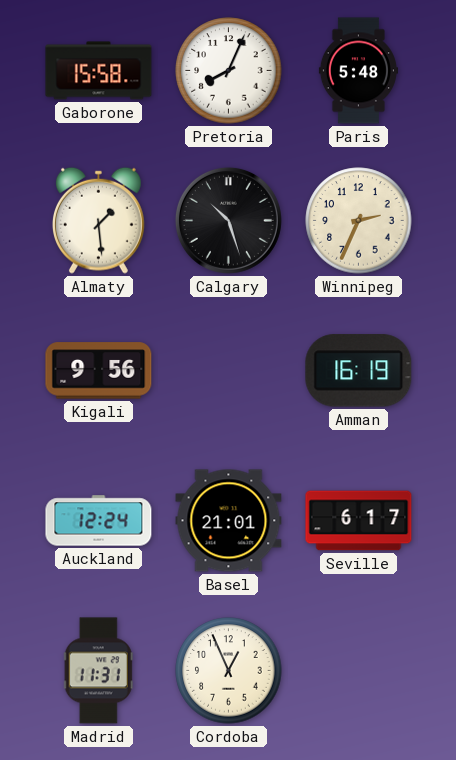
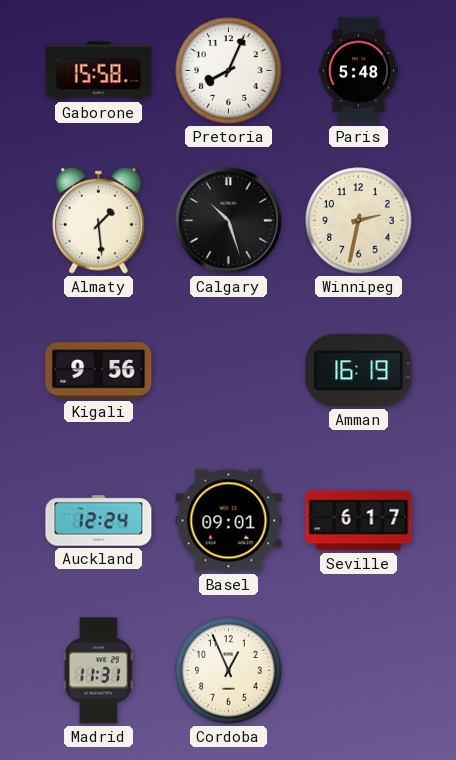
Winnipeg: 2:34 -> 2:32 (359, 221)
Basel: 21:01 -> 09:01 (229, 521)
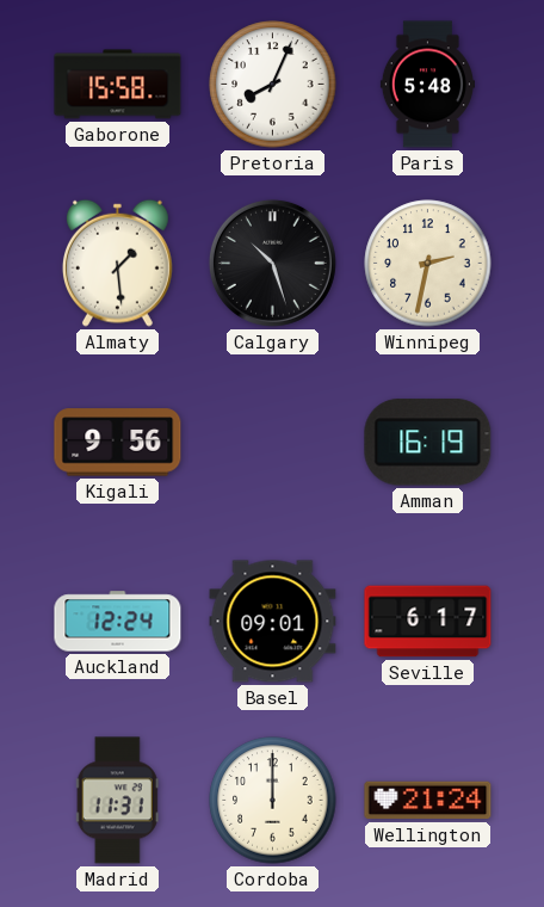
Cordoba: 12:56 -> 12:00 (273, 801)
Wellington: none -> 21:24 (428, 801)
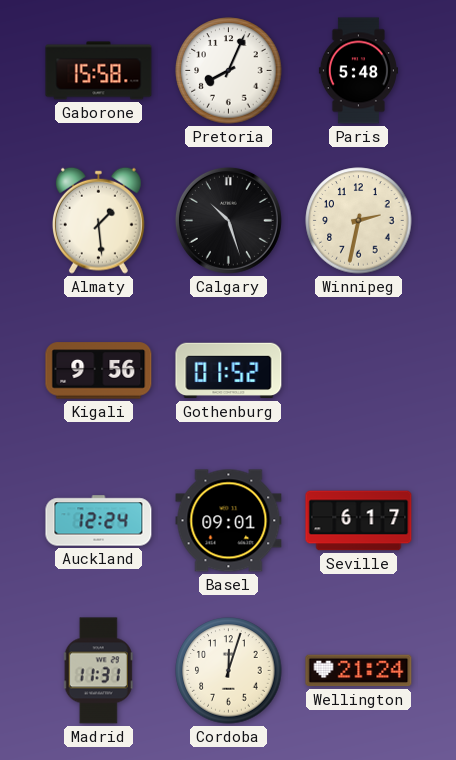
Gothenburg: none -> 01:52 (229, 371)
Amman: 16:19 -> none (428, 443)
Cordoba: 12:00 -> 12:03 (229, 671)
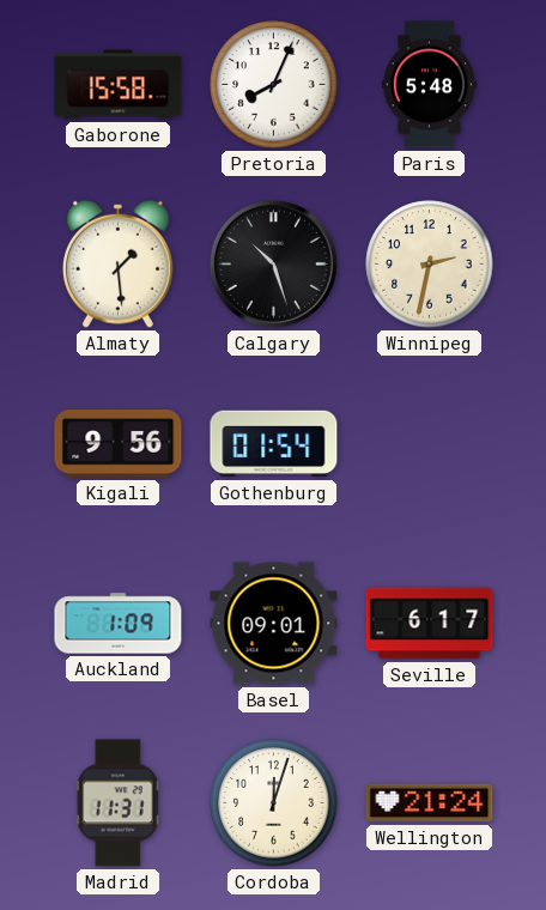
Gothenburg: 01:52 -> 01:54 (274, 444)
Auckland: 12:24 -> 1:09 (119, 624)
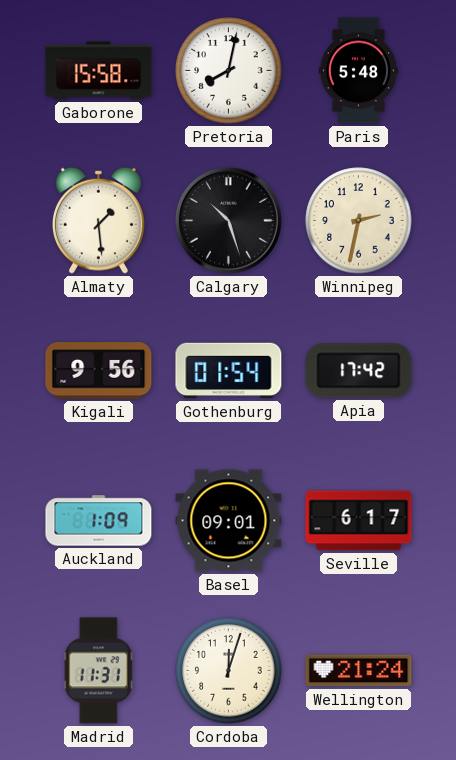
Pretoria: 8:04 -> 8:02 (229, 71)
Apia: none -> 17:42 (359, 371)
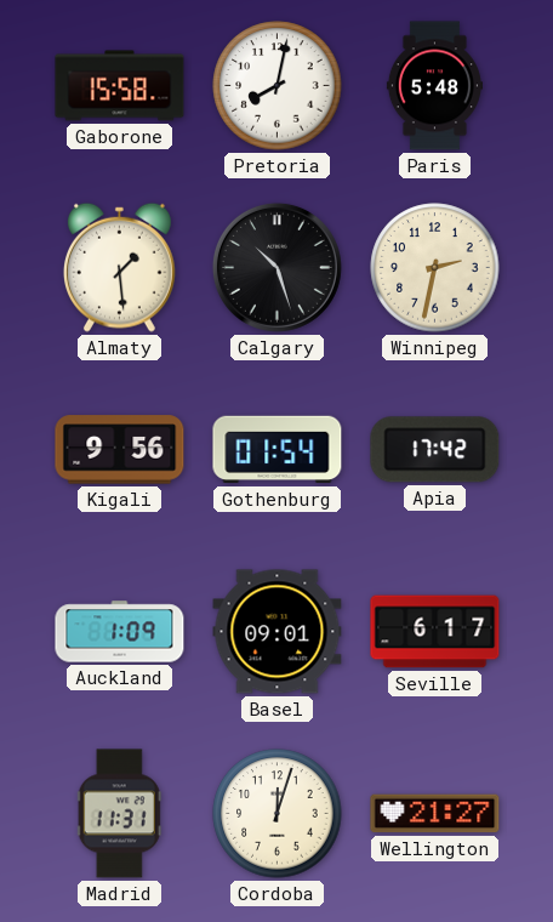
Wellington: 21:24 -> 21:27 (435, 814)
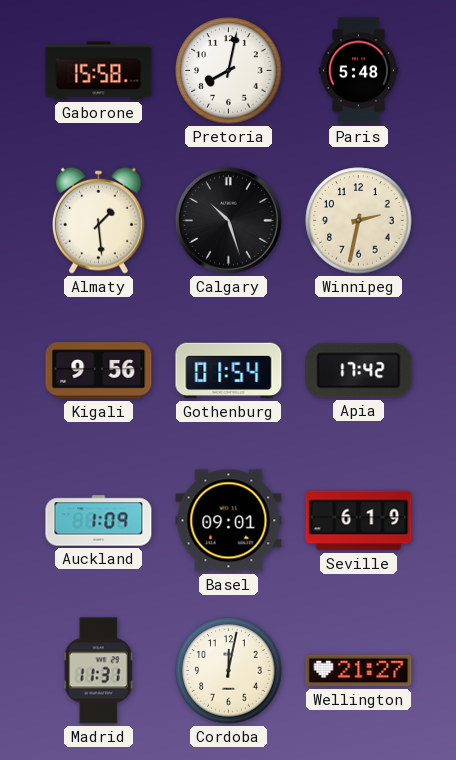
Seville: 6:17 -> 6:19 (359, 521)
Cordoba: 12:03 -> 12:02 (229, 671)
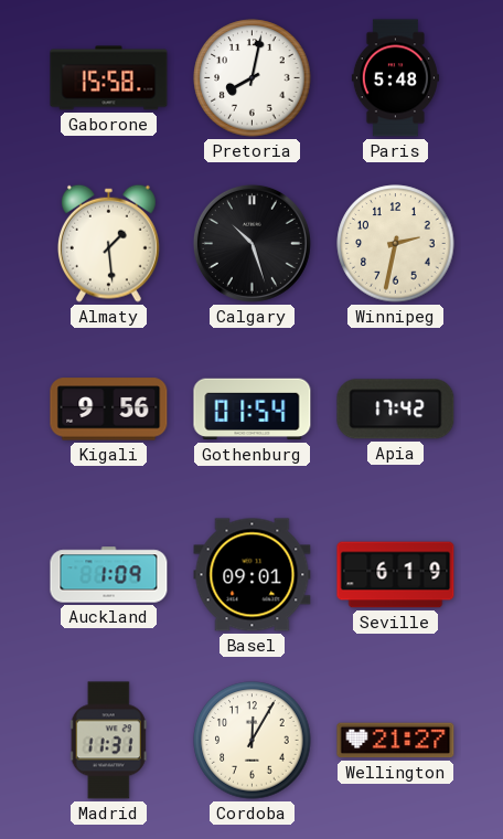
Cordoba: 12:02 -> 12:05 (253, 741)
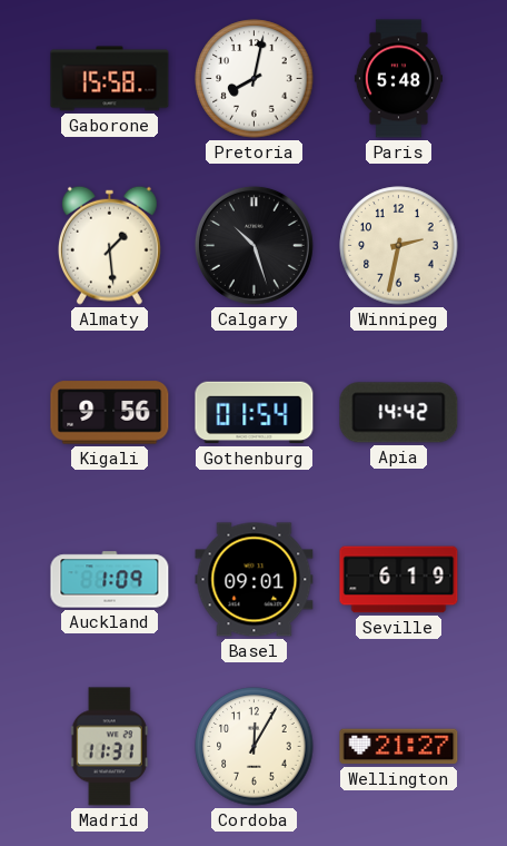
Apia: 17:42 -> 14:42 (399, 413)
